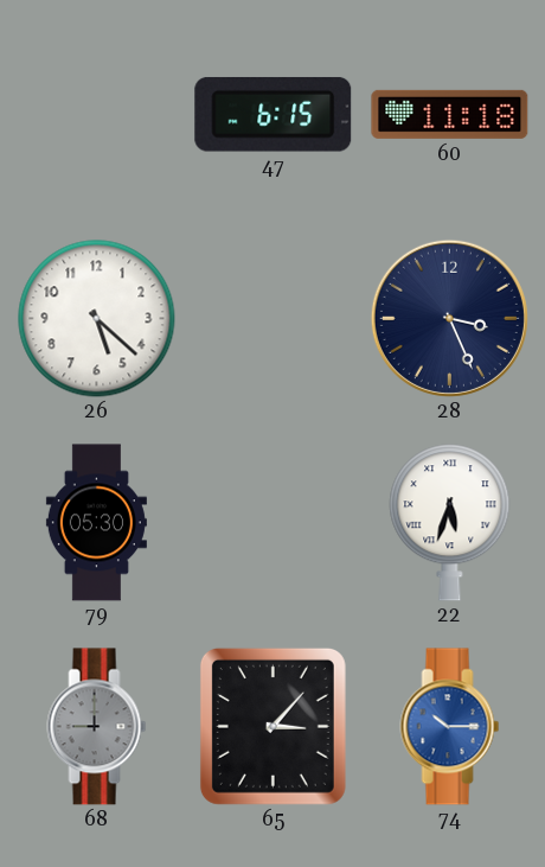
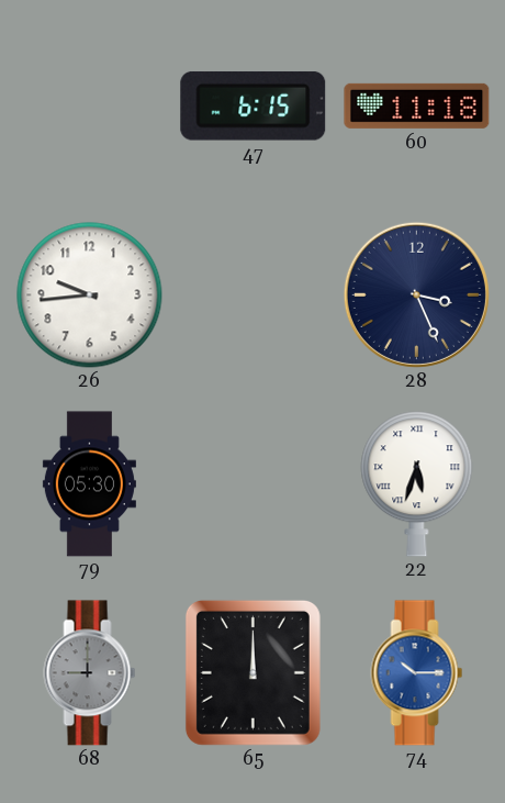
26: 5:22 -> 9:44 (90, 295)
65: 3:07 -> 12:00 (252, 672)
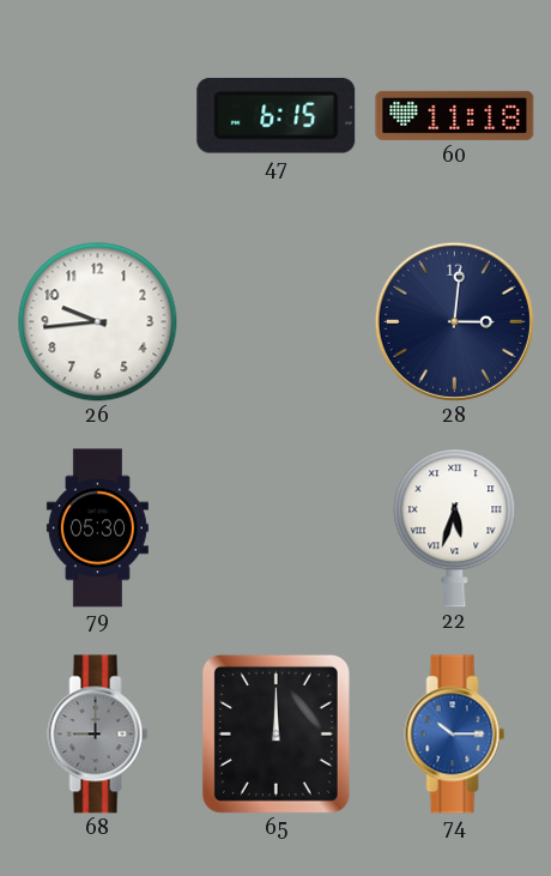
28: 3:26 -> 3:01 (454, 321)
